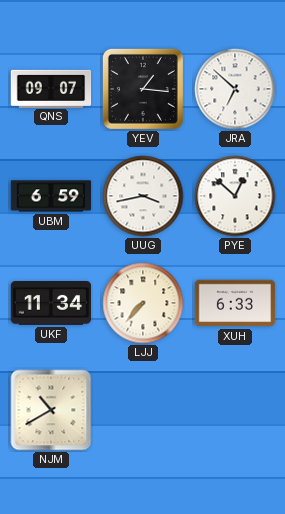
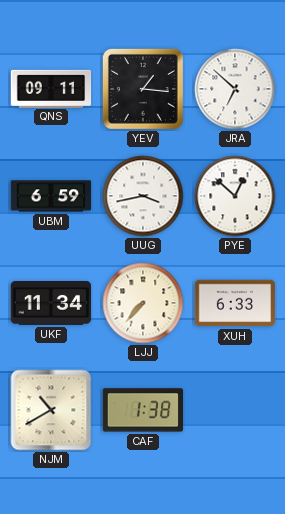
QNS: 09:07 -> 09:11 (51, 88)
CAF: none -> 1:38 (143, 410)
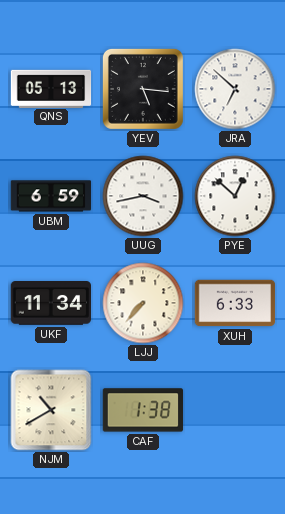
QNS: 09:11 -> 05:13 (51, 88)
YEV: 1:16 -> 5:16 (143, 89)
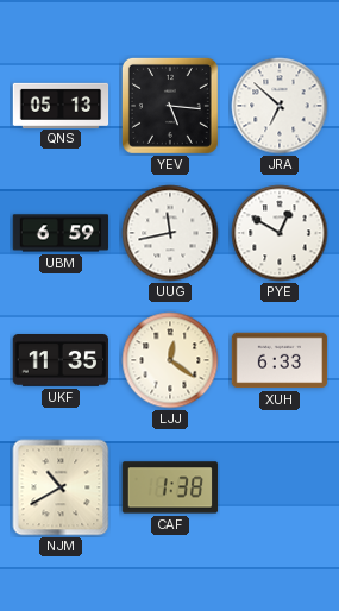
UUG: 3:43 -> 11:43 (170, 233)
PYE: 12:52 -> 12:50 (280, 233)
UKF: 11:34 -> 11:35 (59, 361)
LJJ: 7:37 -> 12:21 (170, 360)
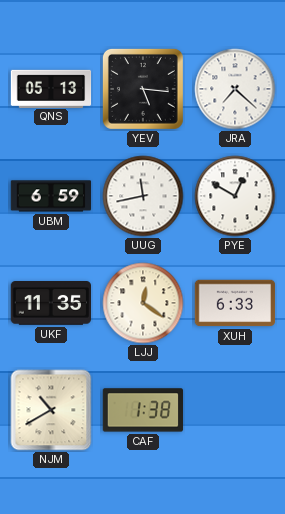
JRA: 6:52 -> 7:22 (235, 89)
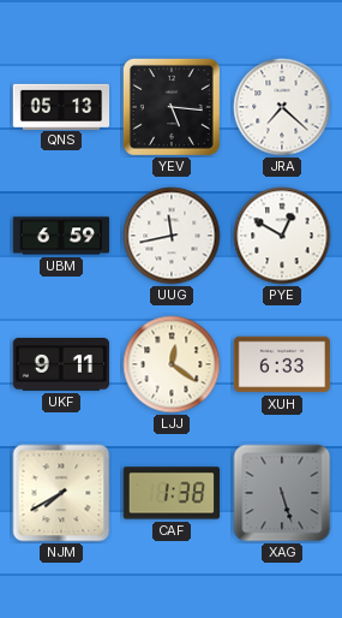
UKF: 11:35 -> 9:11 (60, 366)
NJM: 10:40 -> 7:40 (61, 493)
XAG: none -> 5:27 (282, 493)
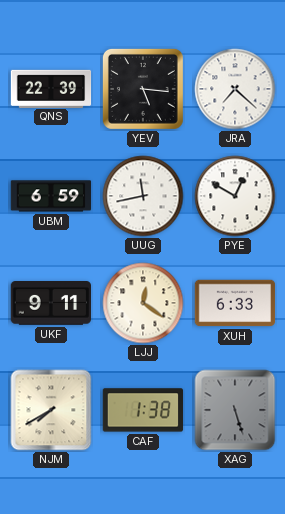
QNS: 05:13 -> 22:39 (51, 88)
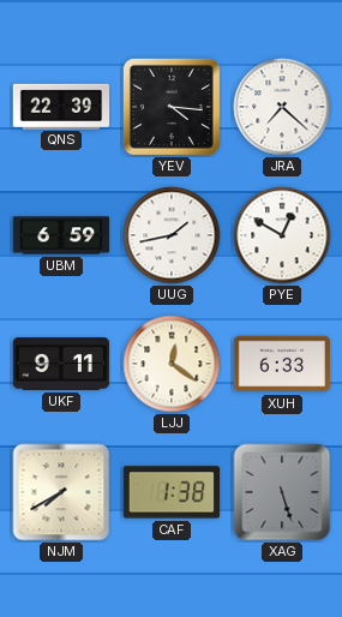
YEV: 5:16 -> 4:16 (172, 107)
UUG: 11:43 -> 1:43 (172, 235)
